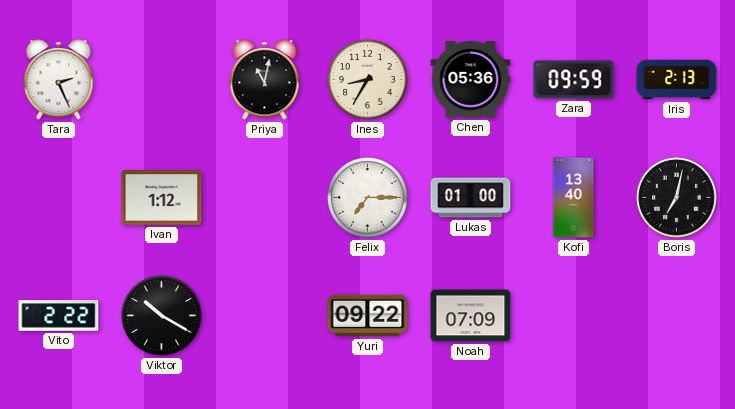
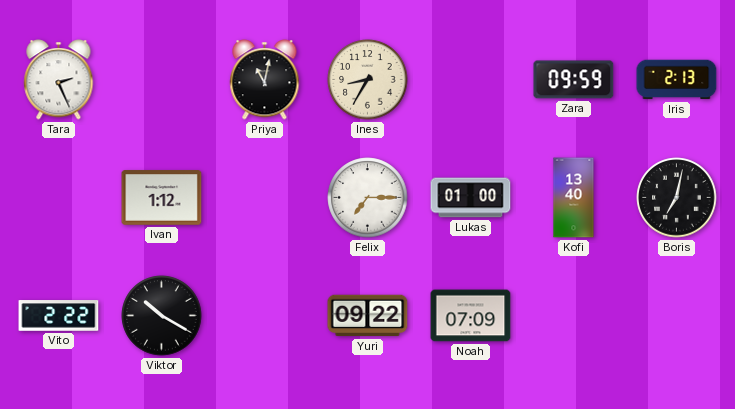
Chen: 05:36 -> none (471, 80)
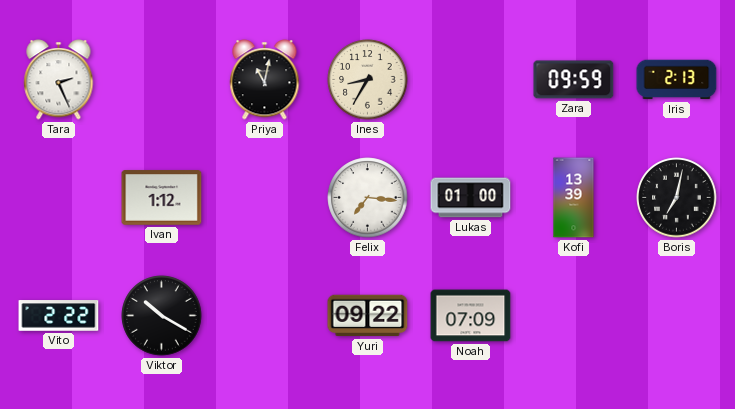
Felix: 7:15 -> 7:16 (368, 198)
Kofi: 13:40 -> 13:39 (574, 198)
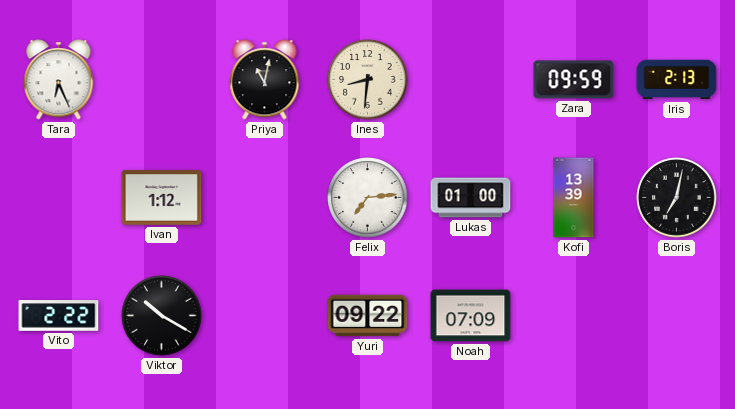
Tara: 2:26 -> 6:26 (59, 80)
Ines: 8:35 -> 8:31 (368, 80)
Felix: 7:16 -> 7:14 (368, 198)
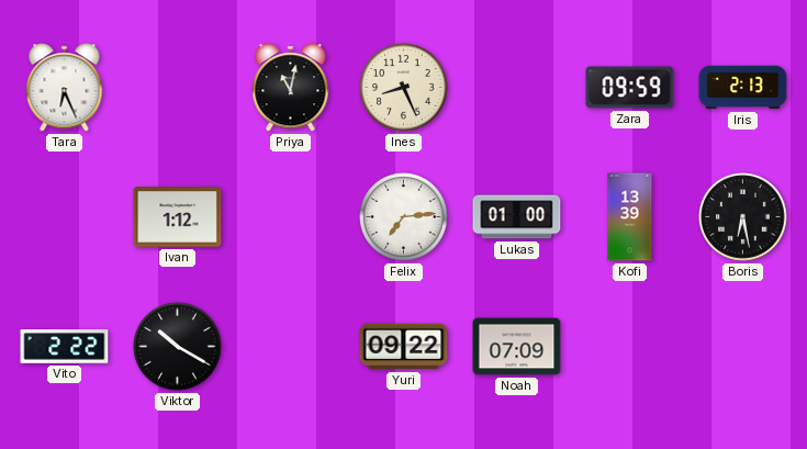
Ines: 8:31 -> 8:26 (404, 88)
Boris: 7:02 -> 6:28 (743, 217)
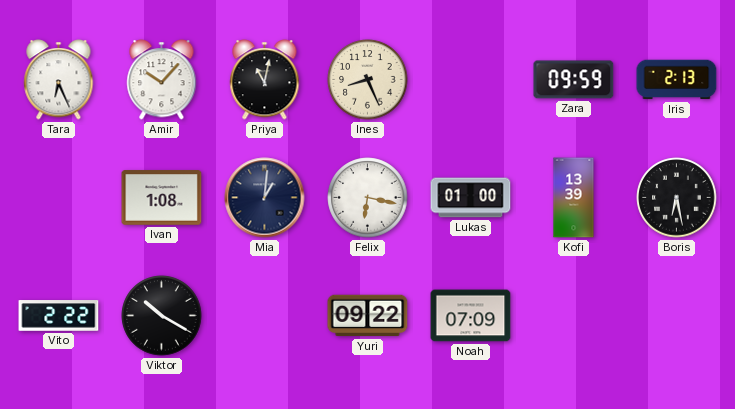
Amir: none -> 10:07 (162, 80)
Ivan: 1:12 -> 1:08 (162, 198)
Mia: none -> 1:01 (265, 198)
Felix: 7:14 -> 6:17 (368, 198)
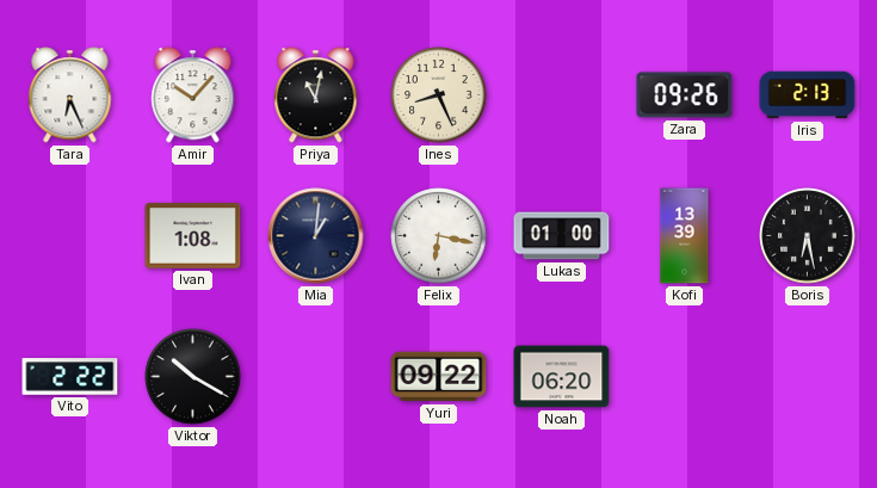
Zara: 09:59 -> 09:26 (685, 95)
Noah: 07:09 -> 06:20 (562, 377)
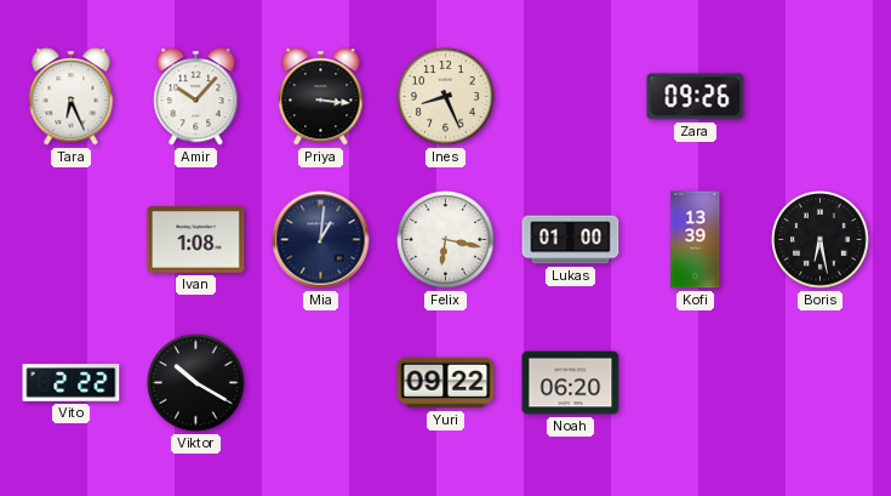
Priya: 11:02 -> 3:16 (321, 97)
Iris: 2:13 -> none (808, 95)
